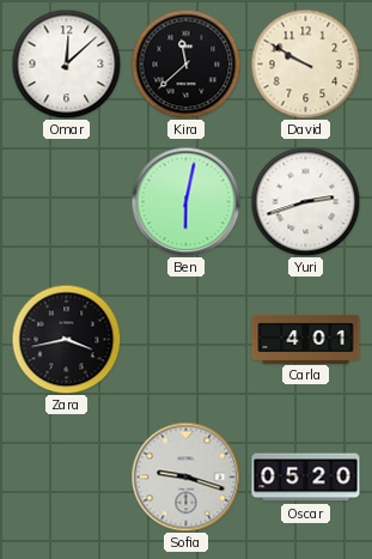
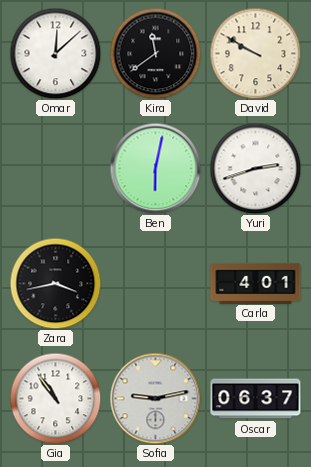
Kira: 11:38 -> 11:39 (155, 53)
Gia: none -> 10:54 (55, 398)
Sofia: 9:18 -> 9:13 (155, 398)
Oscar: 05:20 -> 06:37 (256, 399)
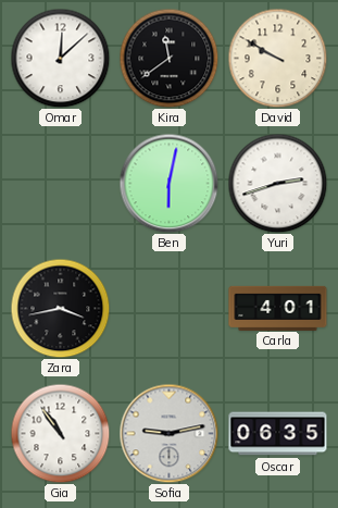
Oscar: 06:37 -> 06:35 (278, 434)
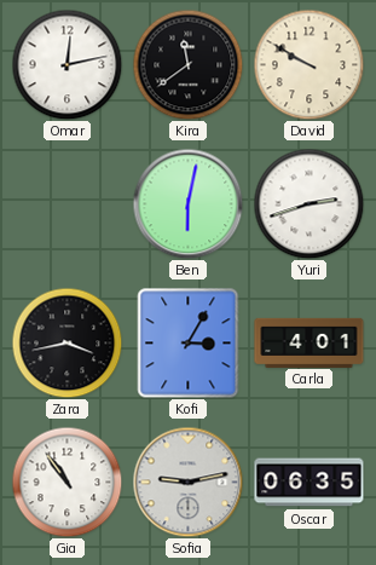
Omar: 12:08 -> 12:13 (66, 64)
Kofi: none -> 3:05 (189, 344)
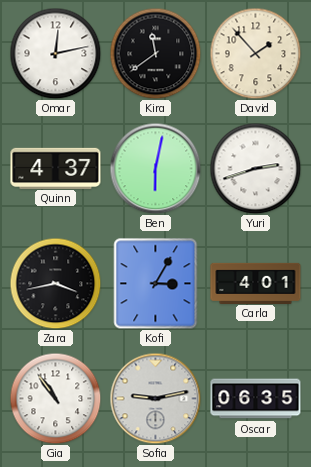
David: 9:50 -> 1:53 (255, 53)
Quinn: none -> 4:37 (56, 168)
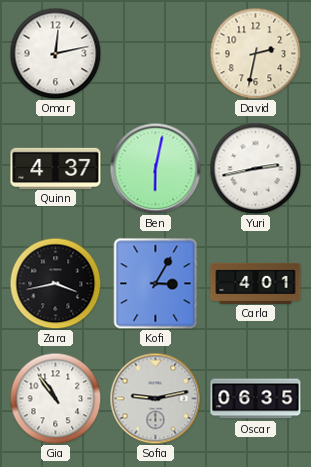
Kira: 11:39 -> none (155, 53)
David: 1:53 -> 2:32 (255, 53)
Yuri: 2:42 -> 2:43 (255, 168)
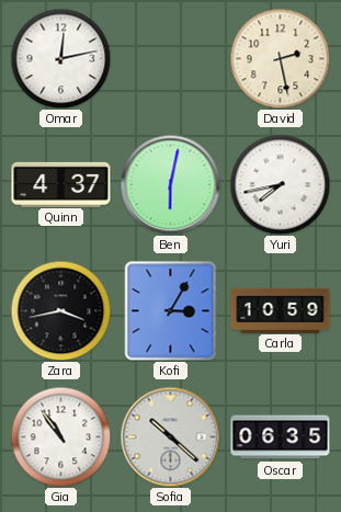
David: 2:32 -> 2:28 (280, 58)
Yuri: 2:43 -> 7:43 (280, 184)
Carla: 4:01 -> 10:59 (281, 310)
Sofia: 9:13 -> 10:22 (170, 436)
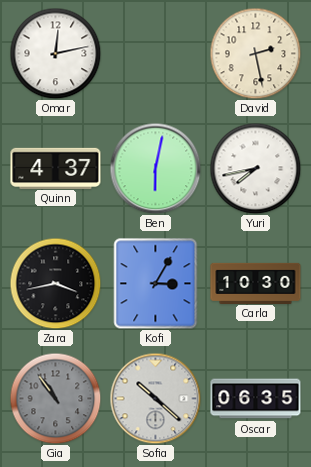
Carla: 10:59 -> 10:30 (256, 283)
Gia dial: white -> grey (55, 398)
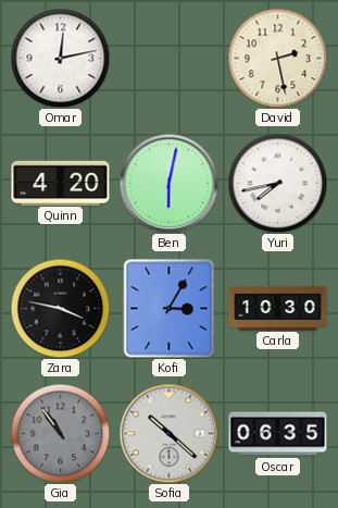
Quinn: 4:37 -> 4:20 (61, 183)
Zara: 3:43 -> 3:47 (60, 308)
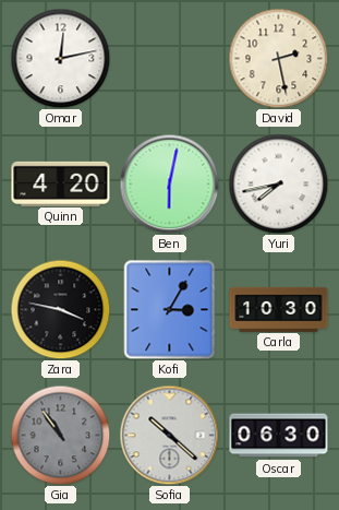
Oscar: 06:35 -> 06:30 (279, 436)
